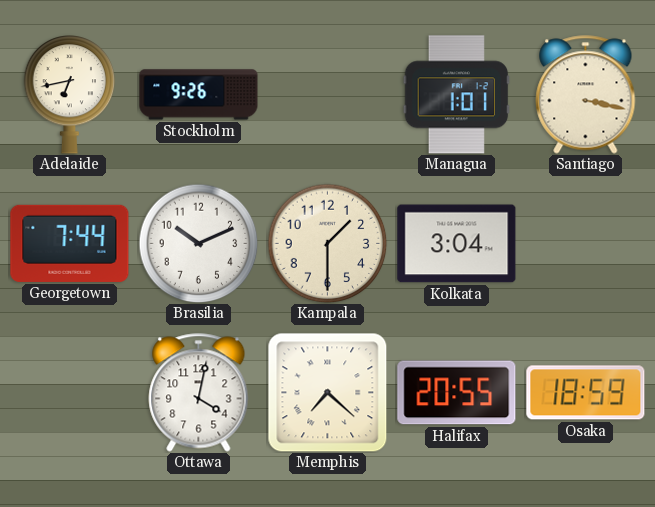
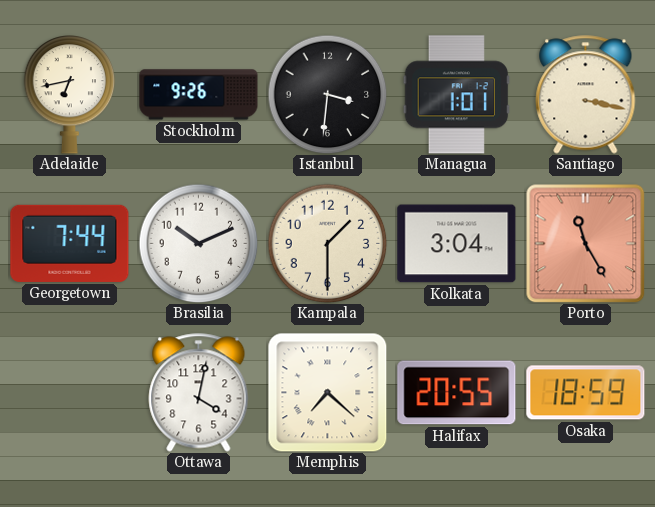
Istanbul: none -> 3:31 (327, 94)
Porto: none -> 11:25 (585, 243)
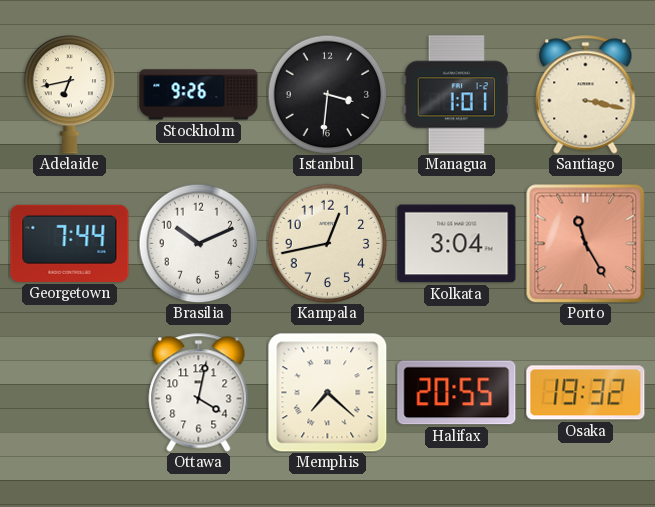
Kampala: 1:30 -> 12:43 (327, 243)
Osaka: 18:59 -> 19:32 (586, 393)
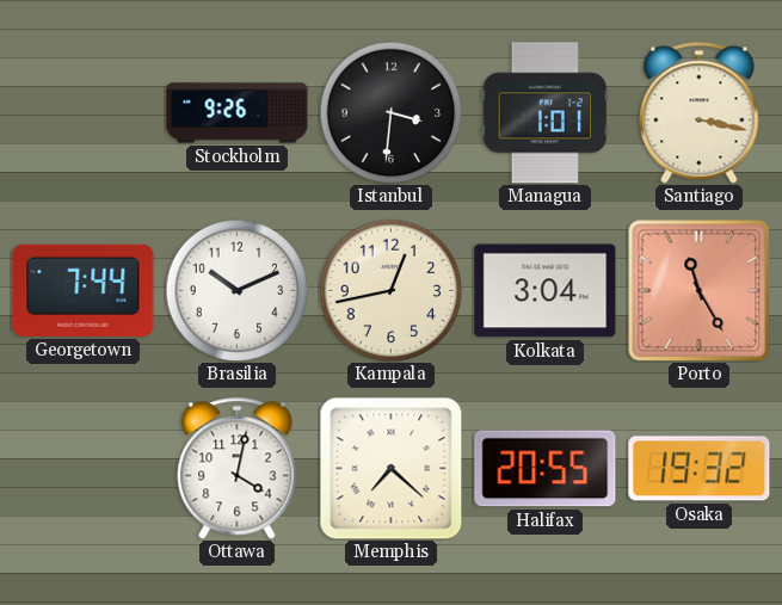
Adelaide: 6:43 -> none (70, 95)
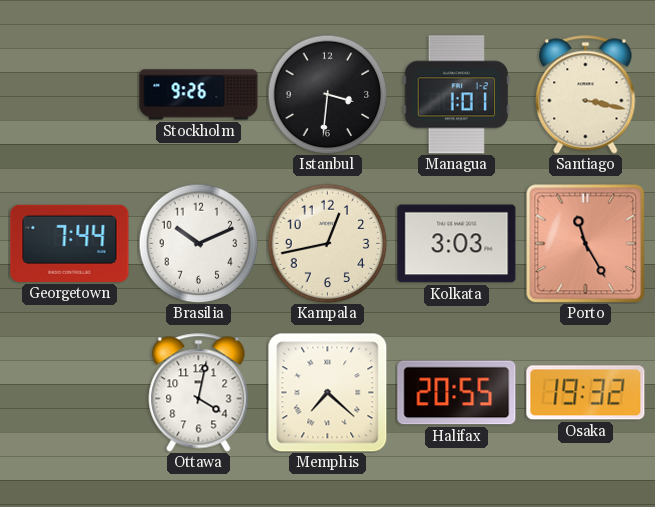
Kolkata: 3:04 -> 3:03 (457, 244)
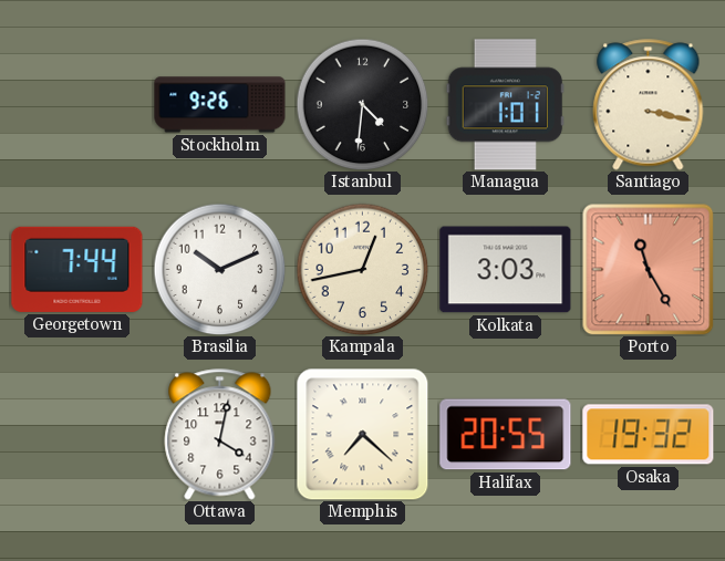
Istanbul: 3:31 -> 4:31 (362, 104)
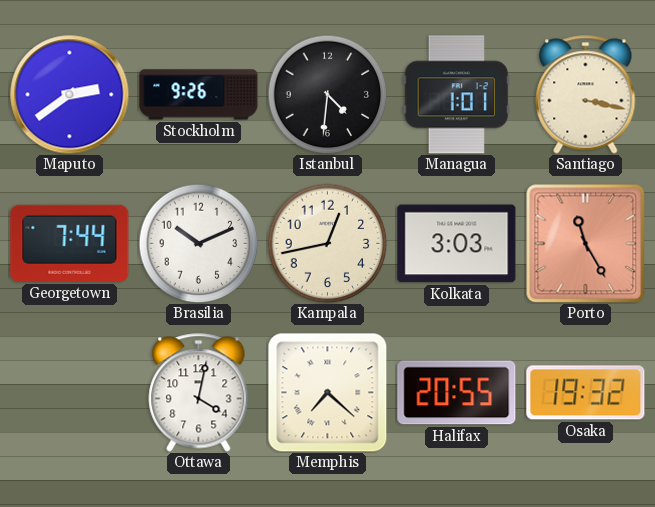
Maputo: none -> 2:39 (70, 95)
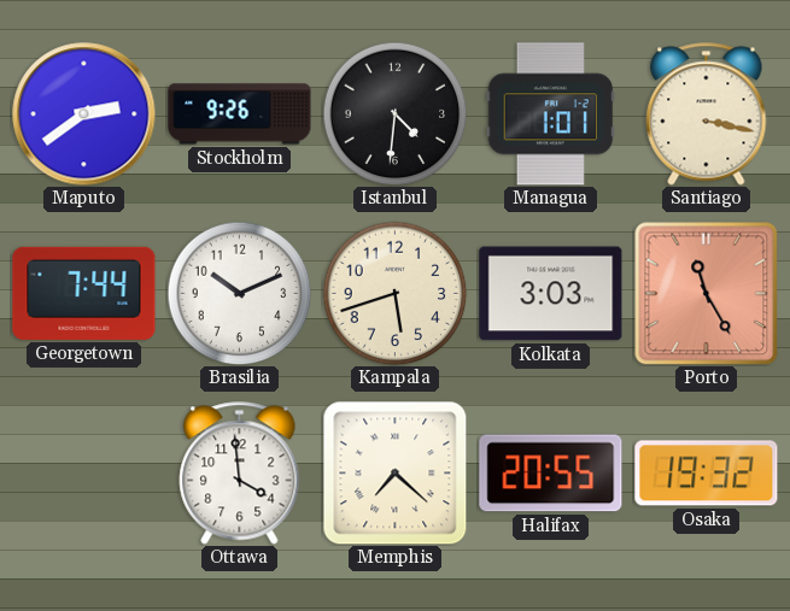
Kampala: 12:43 -> 5:42 (394, 293)
Ottawa: 4:02 -> 3:59 (240, 474)
